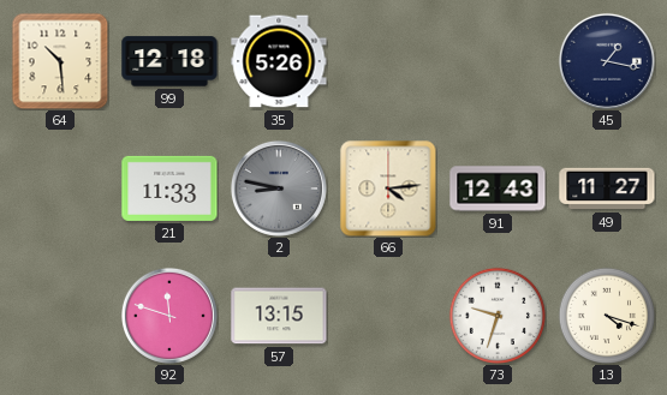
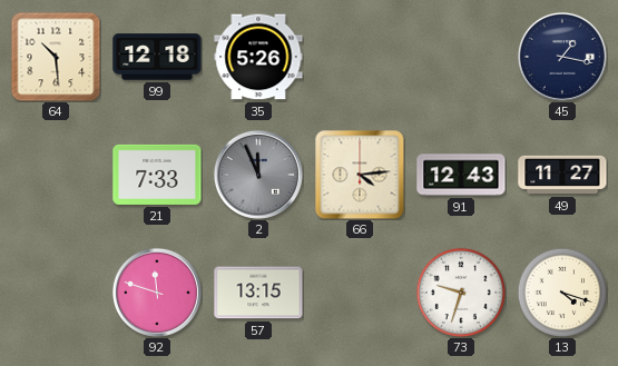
21: 11:33 -> 7:33 (157, 175)
2: 8:47 -> 11:56 (258, 175)
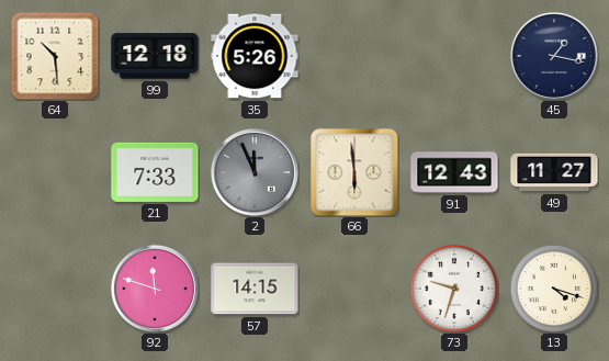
66: 4:14 -> 5:59 (354, 172)
57: 13:15 -> 14:15 (255, 289)
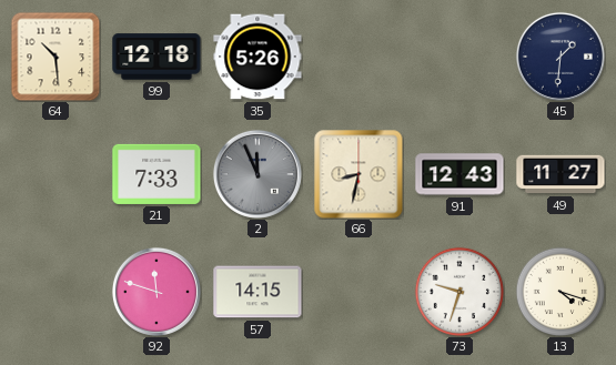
45: 1:17 -> 1:31 (561, 57)
66: 5:59 -> 8:32 (359, 174)
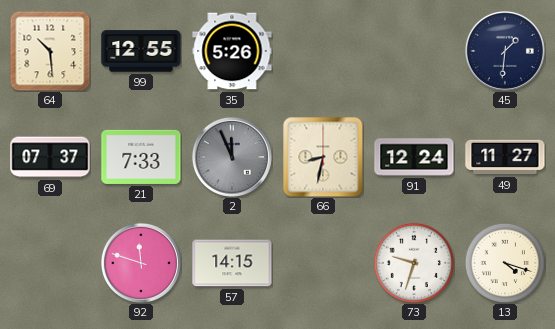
99: 12:18 -> 12:55 (141, 51)
69: none -> 07:37 (50, 157)
91: 12:43 -> 12:24 (414, 157)
